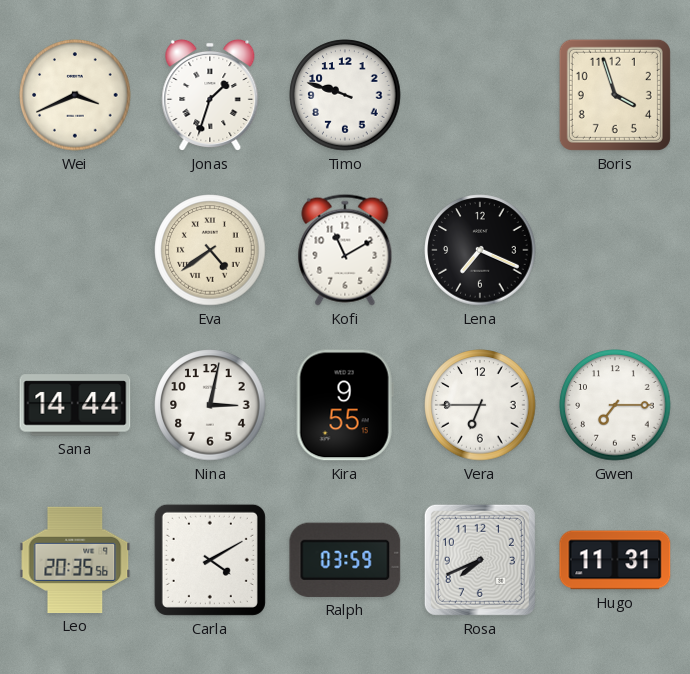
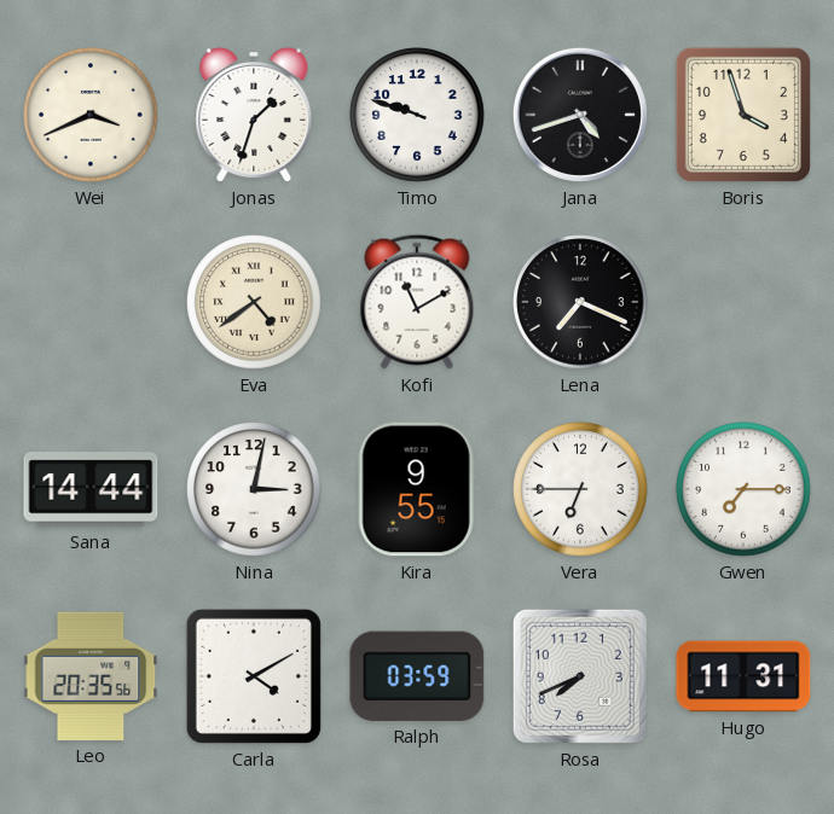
Jana: none -> 4:42 (580, 115)
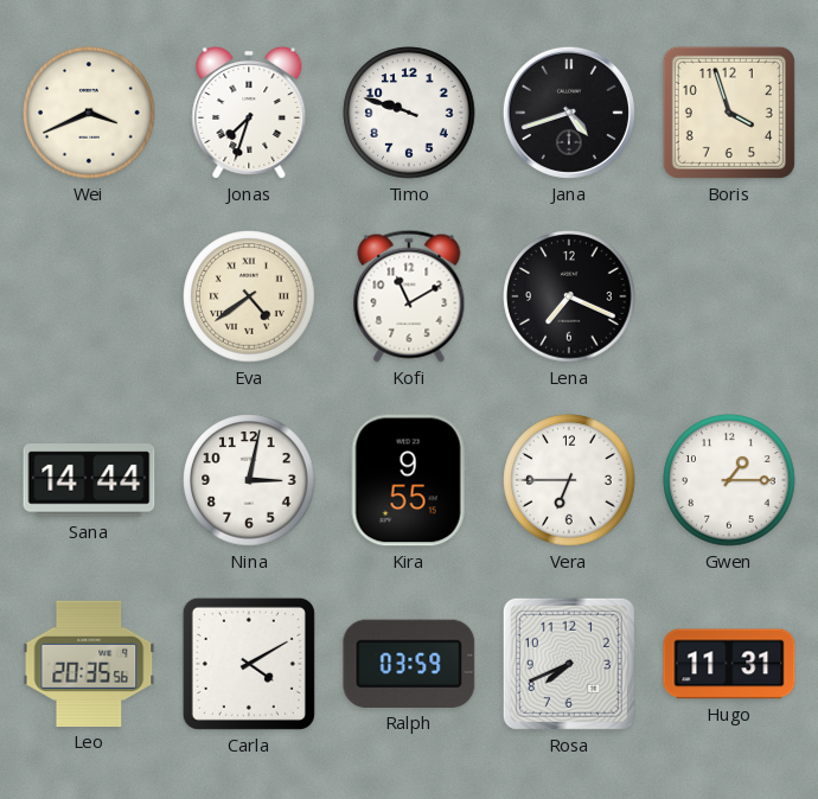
Jonas: 1:33 -> 7:33 (249, 113)
Gwen: 7:15 -> 1:15 (729, 480)
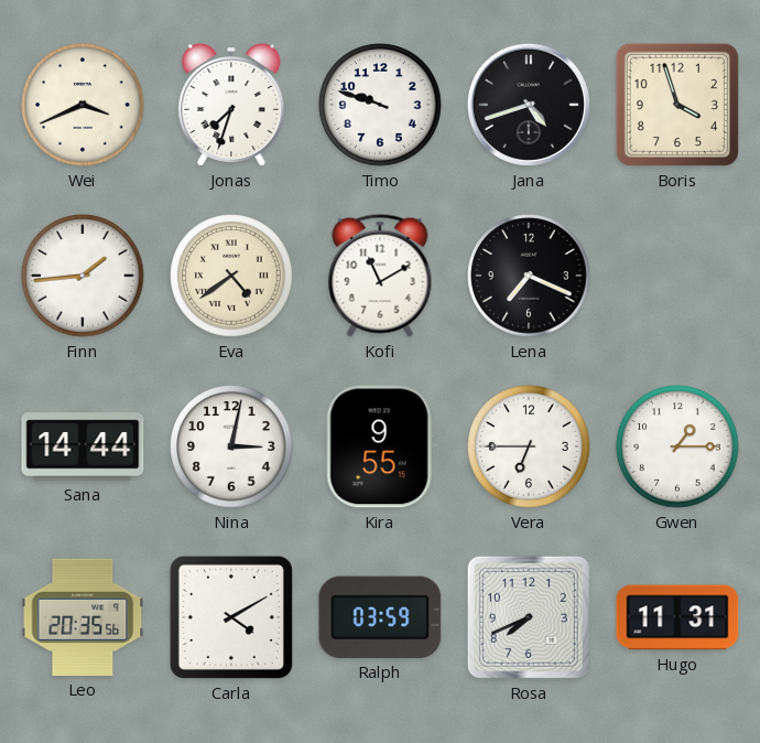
Finn: none -> 1:44 (83, 276)
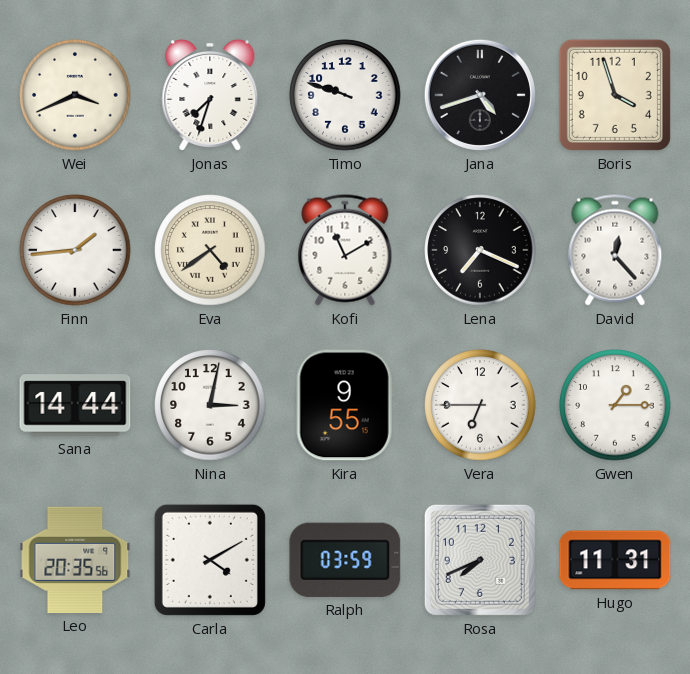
David: none -> 12:23 (615, 250)
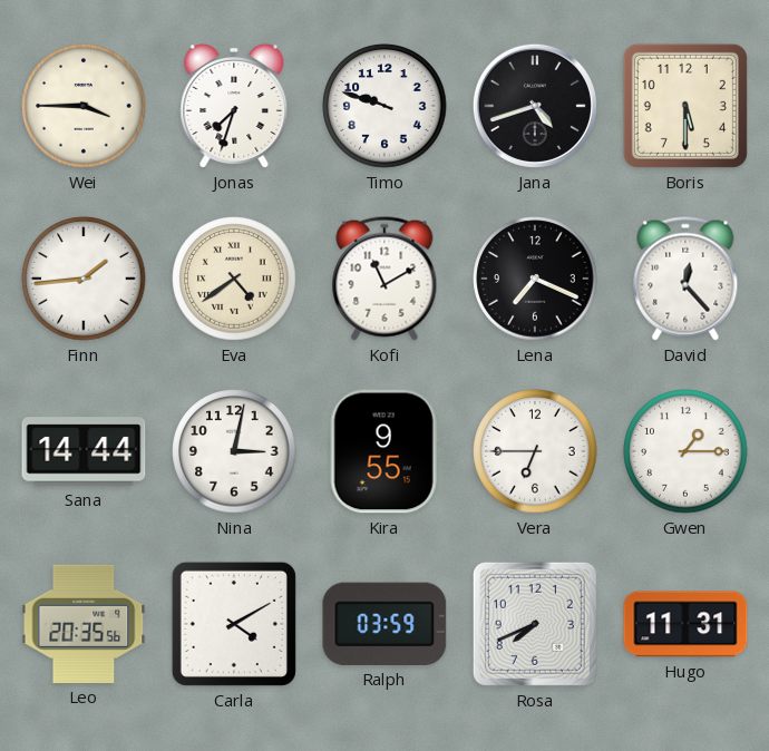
Wei: 3:41 -> 3:45 (84, 106)
Boris: 3:57 -> 5:30 (685, 106)
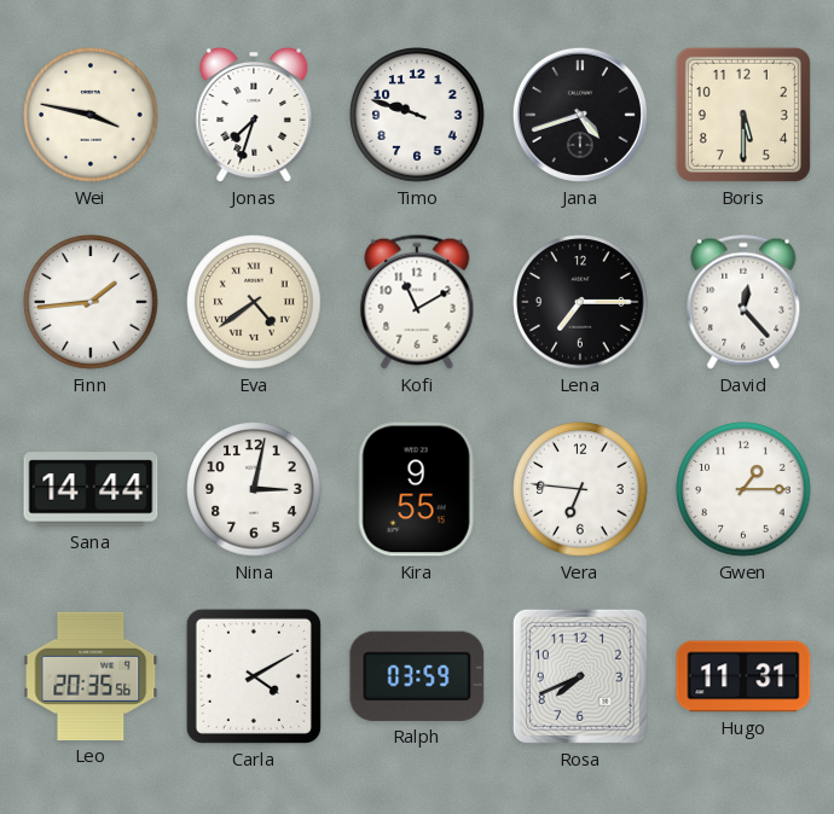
Wei: 3:45 -> 3:47 (91, 115)
Lena: 7:19 -> 7:15 (580, 302)
Vera: 6:45 -> 6:46 (580, 489)
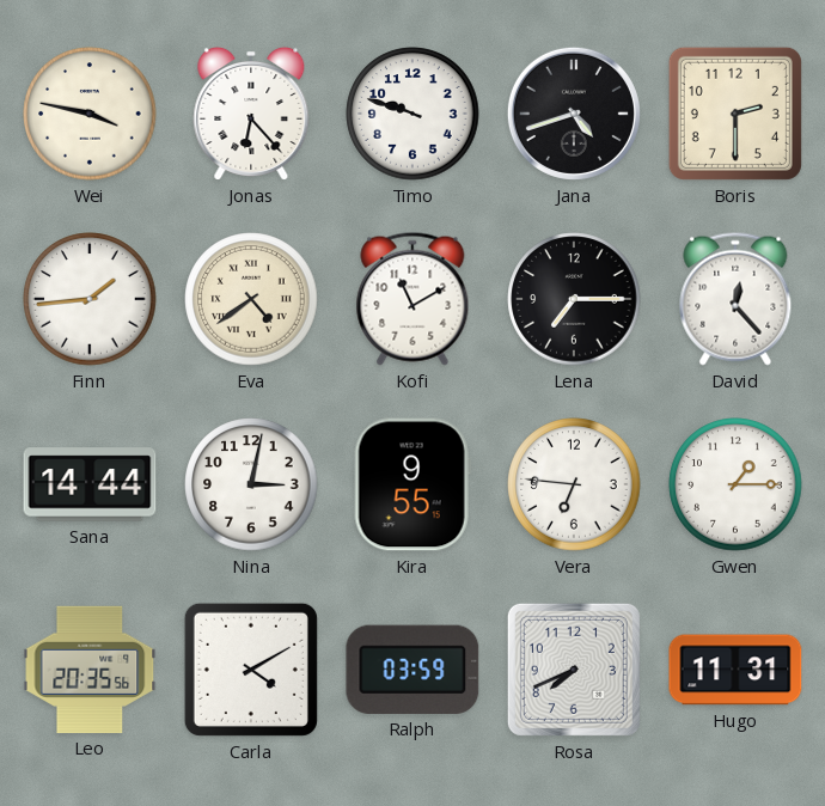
Jonas: 7:33 -> 6:23 (251, 114)
Boris: 5:30 -> 2:30 (735, 114)
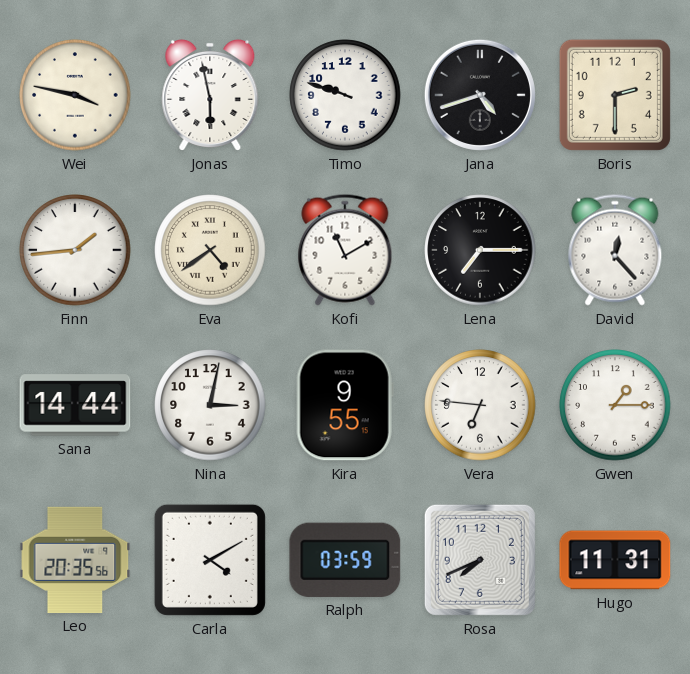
Jonas: 6:23 -> 5:58 (210, 95)
